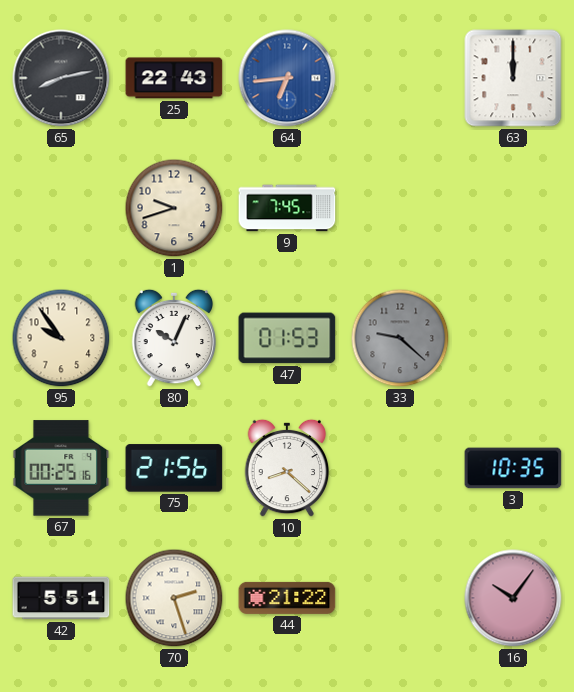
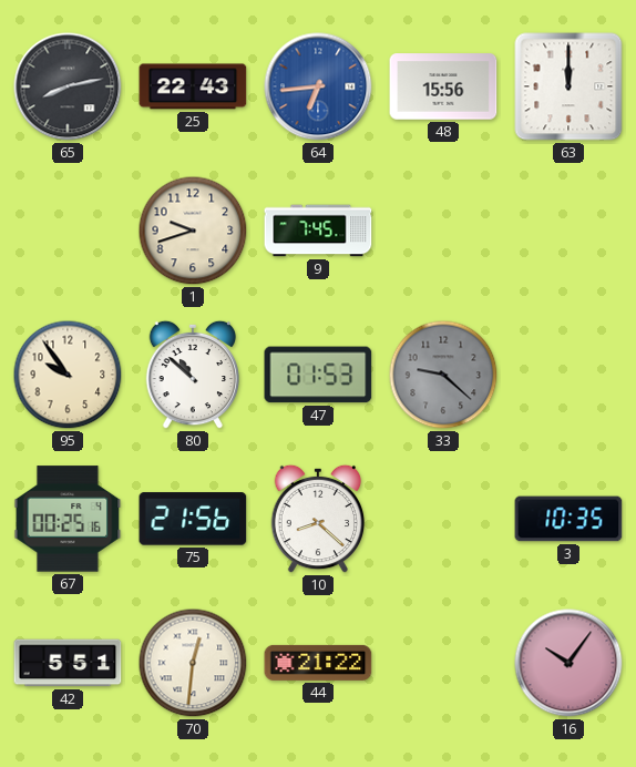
48: none -> 15:56 (443, 86)
80: 10:04 -> 10:52 (193, 375)
70: 2:27 -> 12:31 (193, 663)
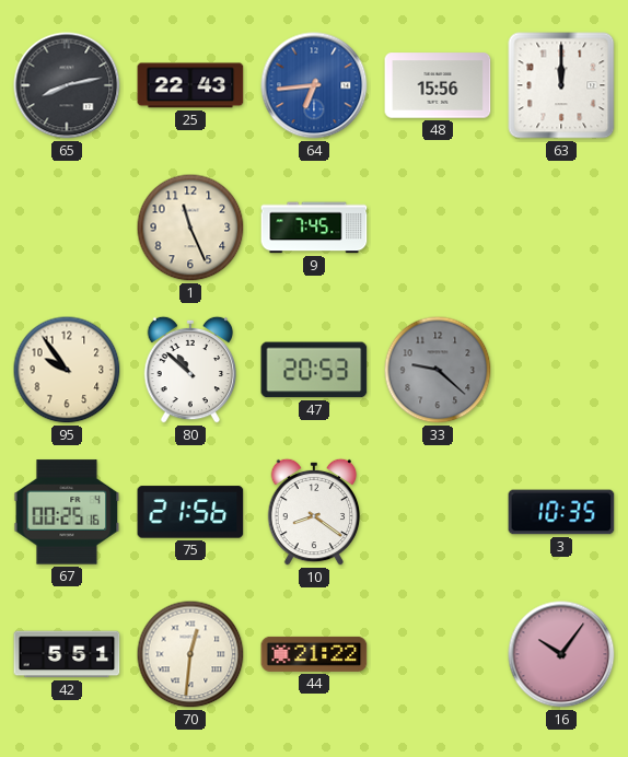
1: 9:42 -> 11:26 (190, 228)
47: 01:53 -> 20:53 (314, 370)
10: 8:22 -> 8:21 (314, 512)
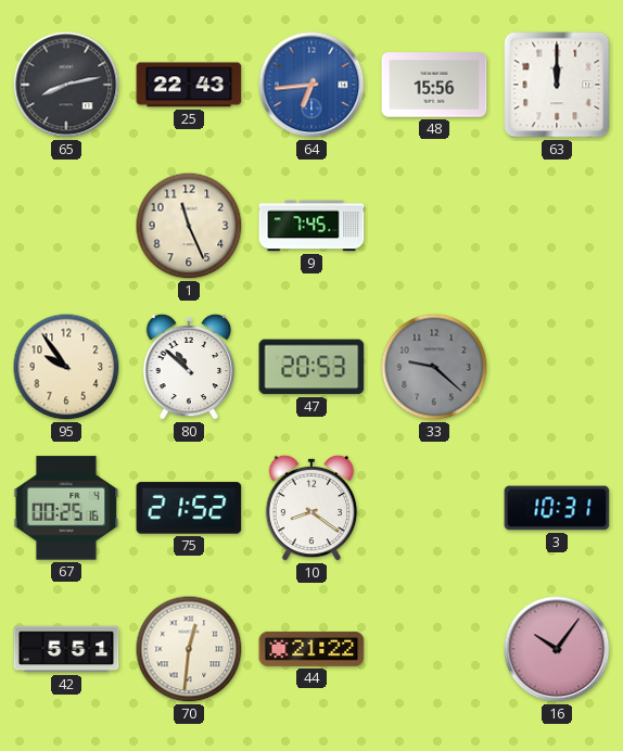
75: 21:56 -> 21:52 (189, 508)
3: 10:35 -> 10:31 (557, 508)
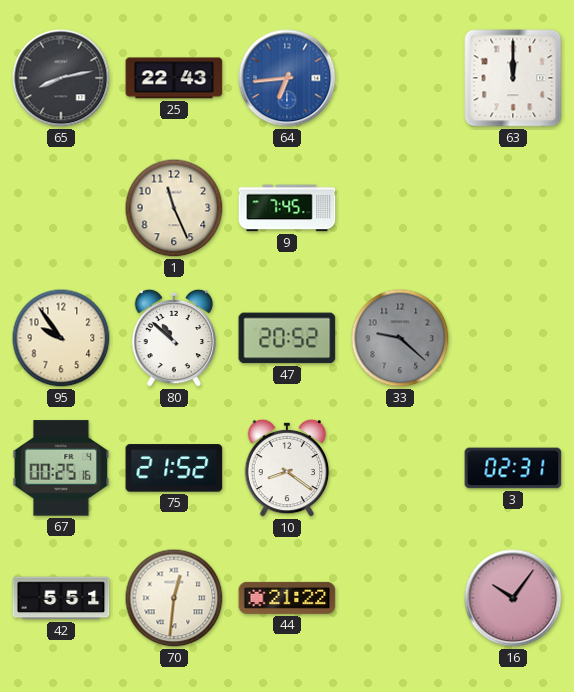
48: 15:56 -> none (434, 85)
47: 20:53 -> 20:52 (287, 338)
3: 10:31 -> 02:31 (513, 468)
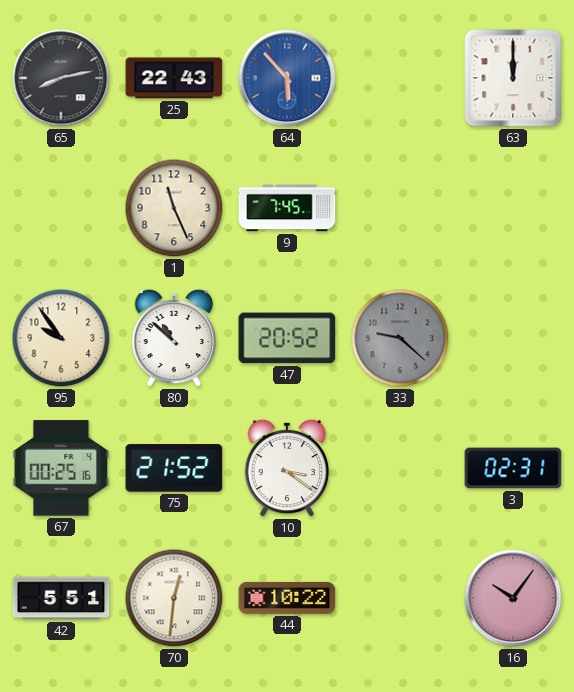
64: 6:44 -> 5:53 (287, 78)
10: 8:21 -> 3:21 (287, 468)
44: 21:22 -> 10:22 (287, 598)
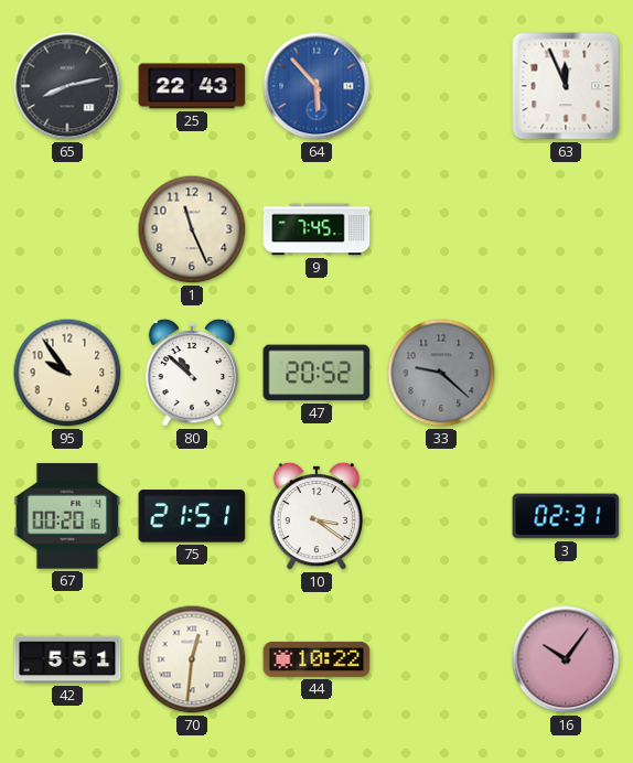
63: 12:00 -> 11:56 (566, 86)
67: 00:25 -> 00:20 (67, 516)
75: 21:52 -> 21:51 (192, 516)
